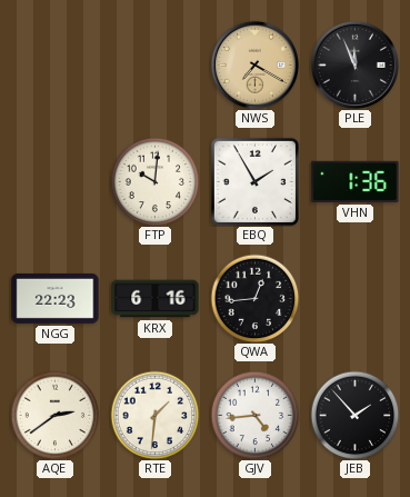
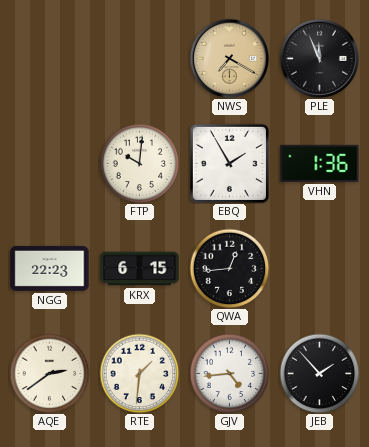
KRX: 6:16 -> 6:15 (140, 269)
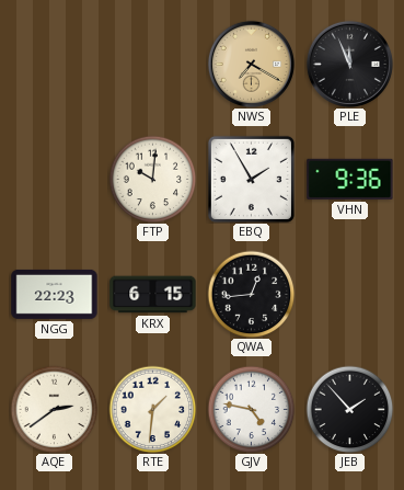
VHN: 1:36 -> 9:36 (350, 179)
GJV: 4:44 -> 4:47 (251, 409)
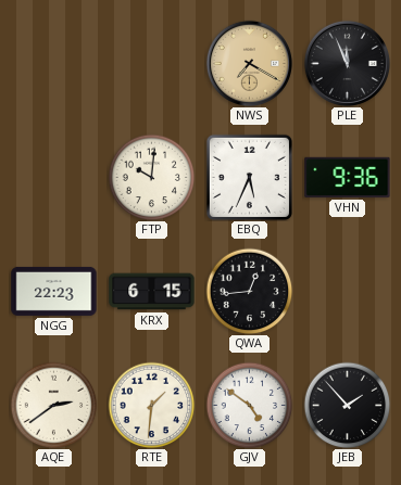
EBQ: 1:55 -> 5:34 (249, 177)
GJV: 4:47 -> 4:51 (249, 405)
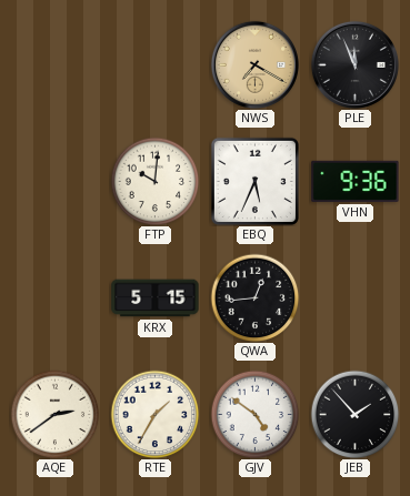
NGG: 22:23 -> none (54, 291)
KRX: 6:15 -> 5:15 (156, 298)
RTE: 1:31 -> 1:35 (154, 414)
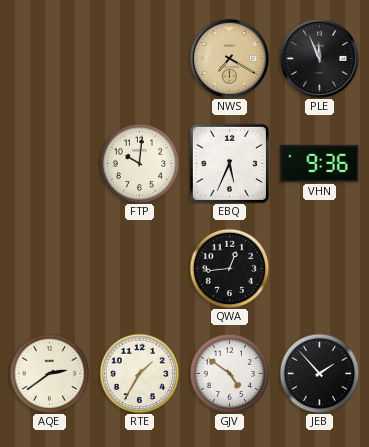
KRX: 5:15 -> none (156, 298)
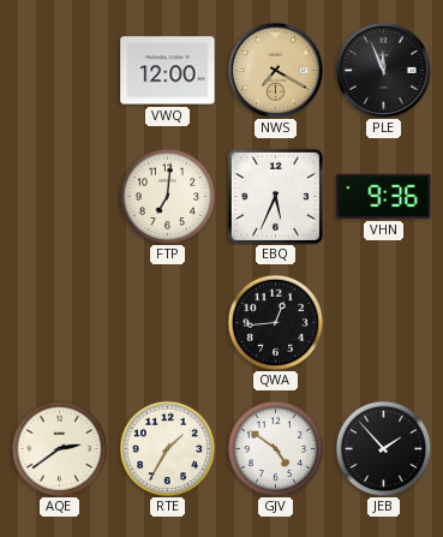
VWQ: none -> 12:00 (168, 71)
FTP: 10:01 -> 7:01 (167, 196)
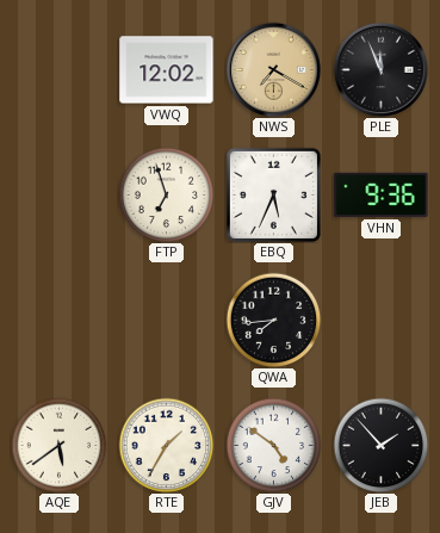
VWQ: 12:00 -> 12:02 (167, 70)
FTP: 7:01 -> 6:57 (166, 194)
QWA: 12:44 -> 7:44 (273, 320)
AQE: 2:39 -> 5:39 (58, 445)
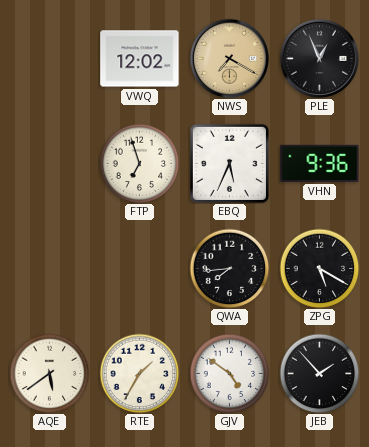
PLE: 11:56 -> 12:56 (319, 58)
ZPG: none -> 5:20 (319, 268)
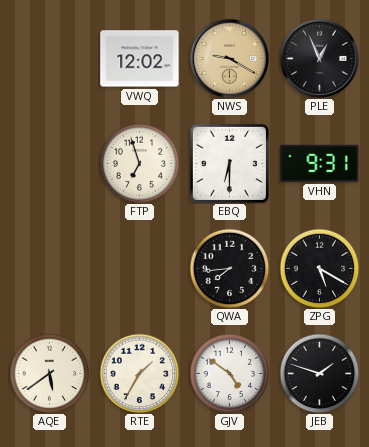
NWS: 7:20 -> 9:20 (229, 58)
EBQ: 5:34 -> 6:30 (229, 163)
VHN: 9:36 -> 9:31 (320, 163)
JEB: 1:53 -> 1:48 (319, 373)
